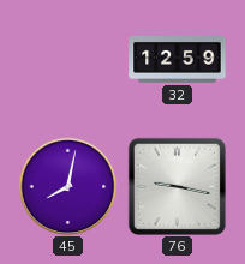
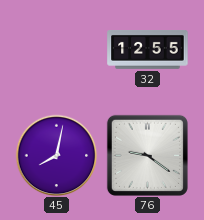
32: 12:59 -> 12:55 (148, 50)
76: 9:17 -> 9:21 (147, 155)
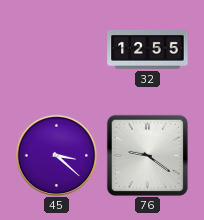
45: 8:02 -> 3:22 (56, 155)
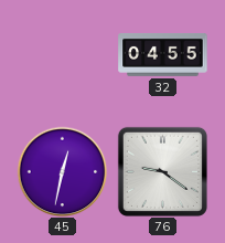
32: 12:55 -> 04:55 (163, 55)
45: 3:22 -> 12:32 (62, 171)
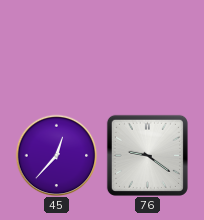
32: 04:55 -> none (163, 55)
45: 12:32 -> 12:37 (56, 155)
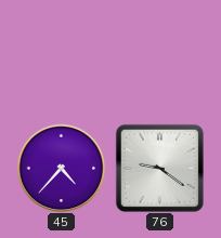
45: 12:37 -> 4:37 (61, 168)
